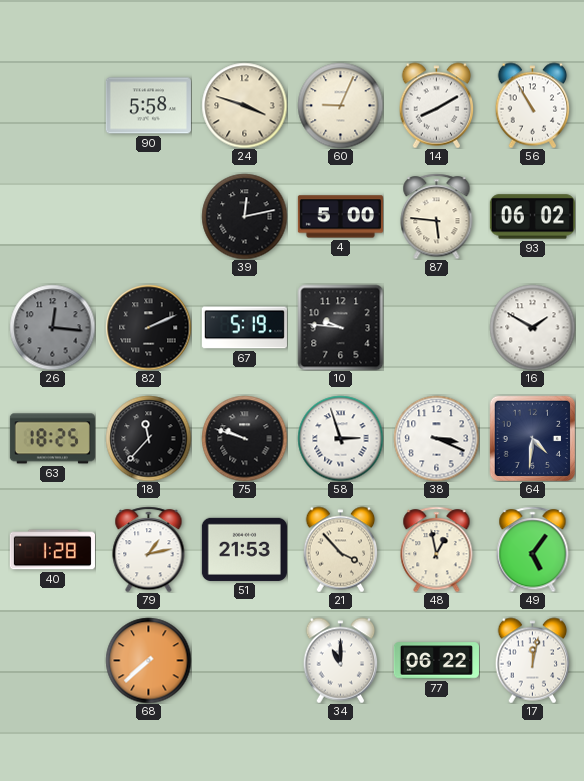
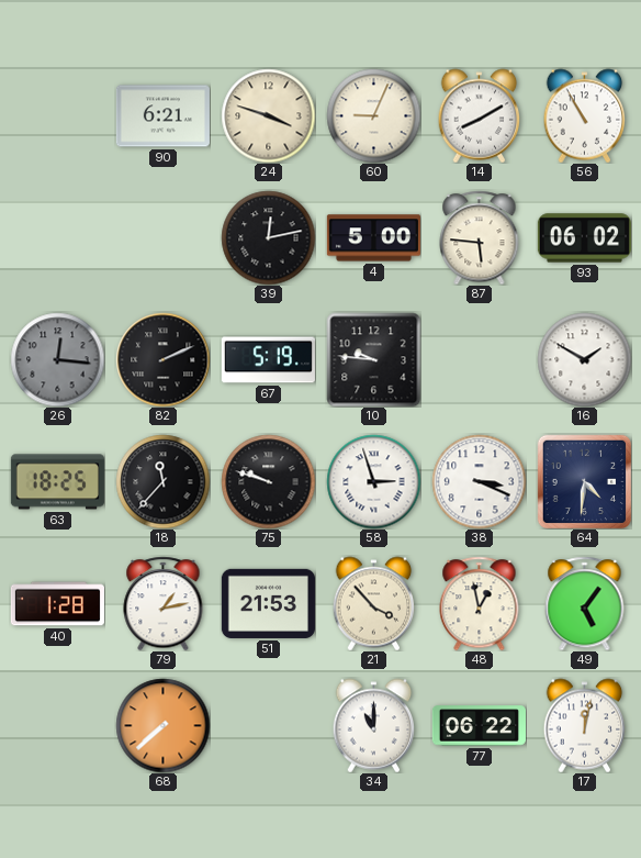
90: 5:58 -> 6:21 (162, 116)
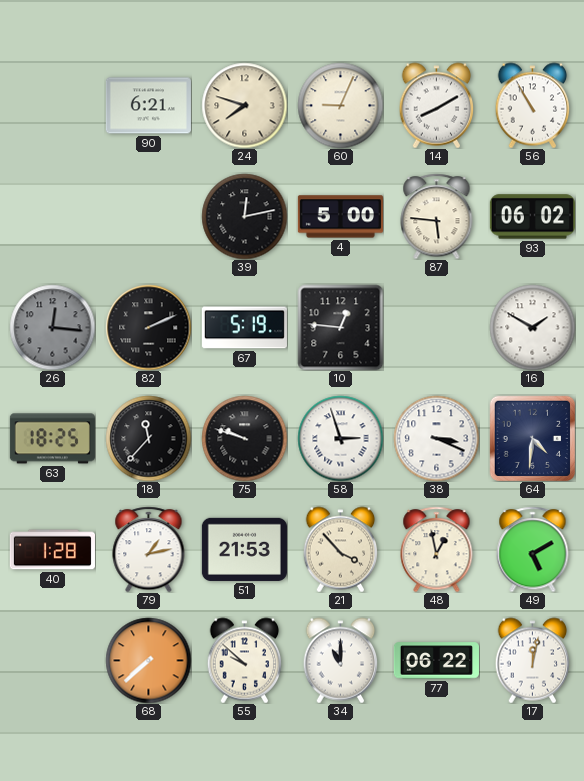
24: 3:48 -> 7:48 (244, 105)
10: 9:46 -> 12:46 (340, 327)
49: 5:06 -> 5:10 (533, 549)
55: none -> 9:52 (245, 660)
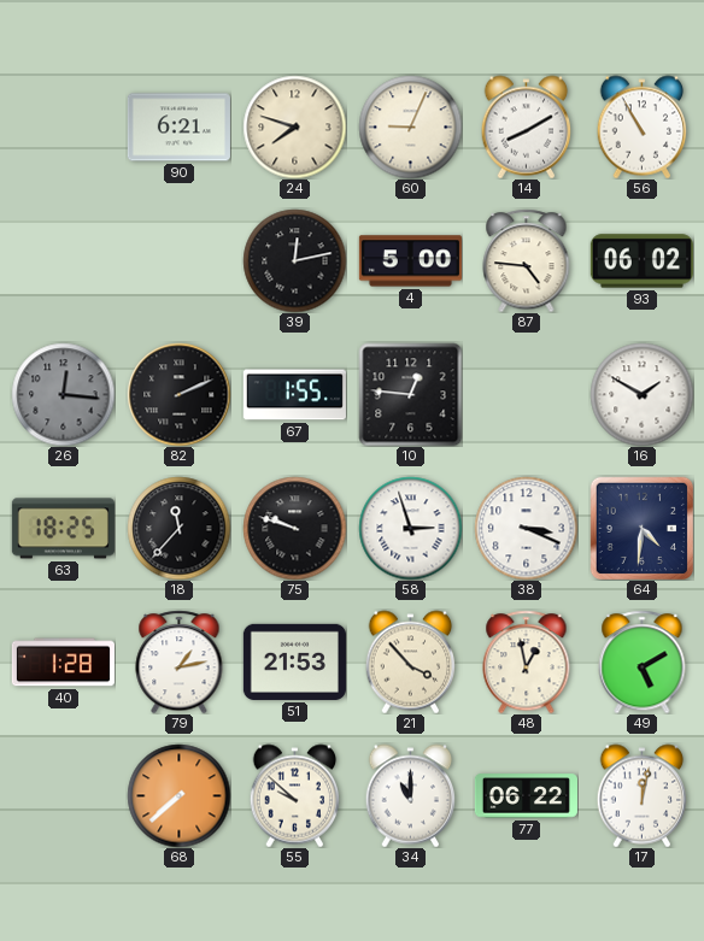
87: 5:46 -> 4:46 (527, 260)
67: 5:19 -> 1:55 (294, 395)
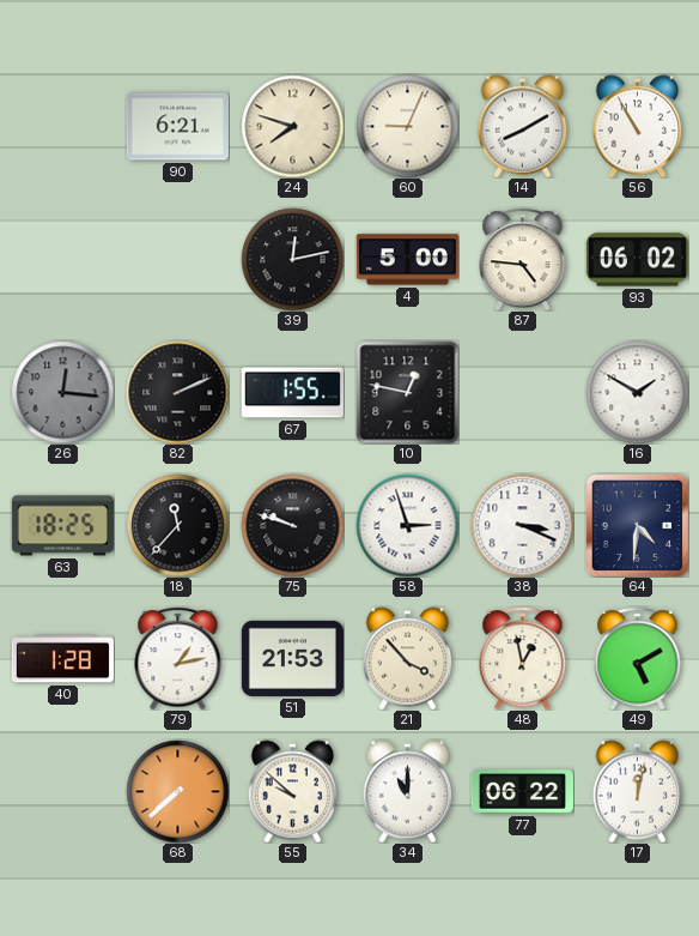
10: 12:46 -> 12:47 (407, 392)
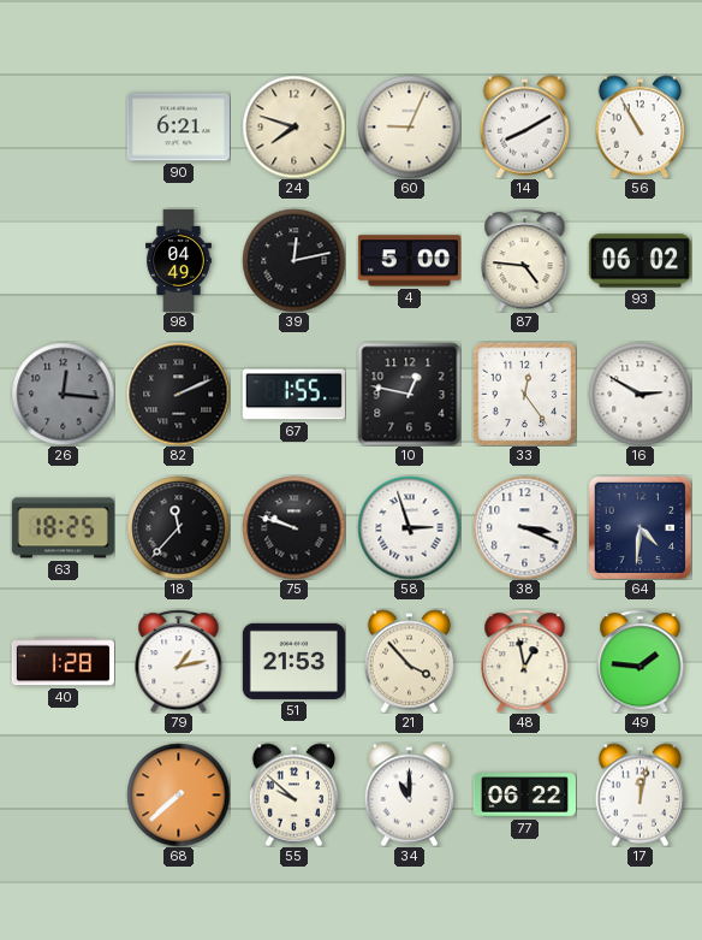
98: none -> 04:49 (179, 260)
33: none -> 12:24 (524, 394)
16: 1:50 -> 2:50 (639, 394)
49: 5:10 -> 1:46 (641, 661)
